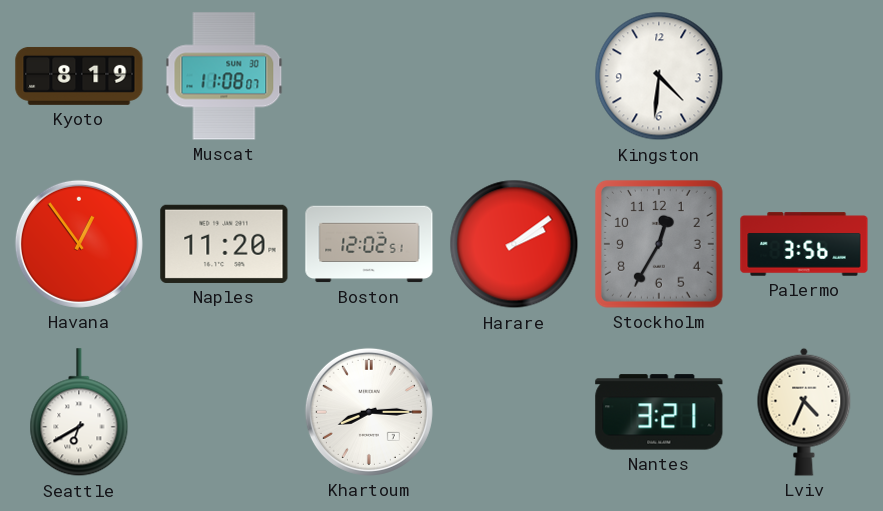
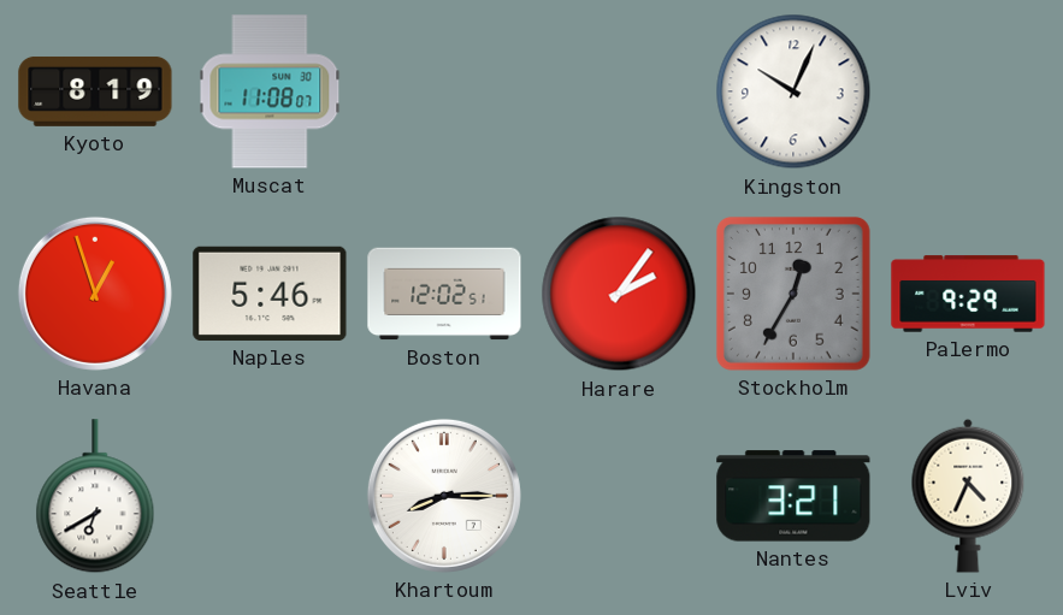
Kingston: 4:31 -> 10:04 (793, 91)
Havana: 12:54 -> 12:57 (95, 294)
Naples: 11:20 -> 5:46 (270, 294)
Harare: 2:09 -> 2:06 (619, 294)
Palermo: 3:56 -> 9:29 (968, 294)
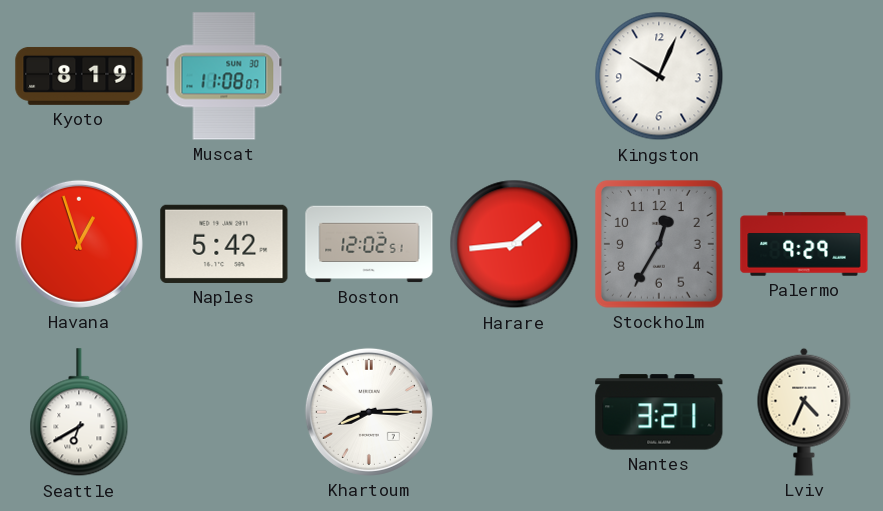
Naples: 5:46 -> 5:42 (224, 244)
Harare: 2:06 -> 1:44 (514, 244)
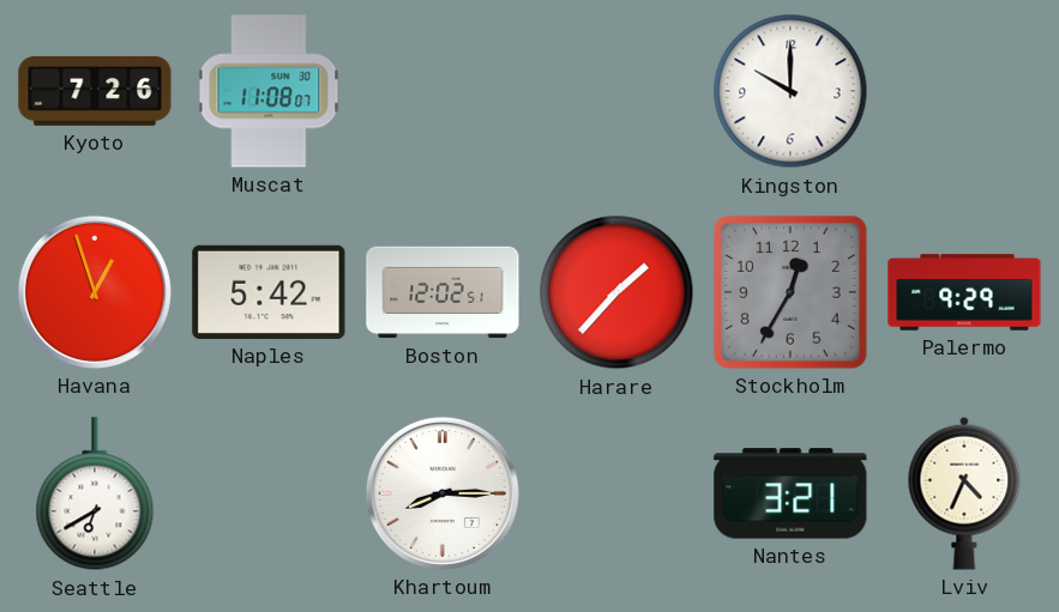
Kyoto: 8:19 -> 7:26 (95, 91)
Kingston: 10:04 -> 10:00 (790, 91)
Harare: 1:44 -> 1:37 (616, 292)
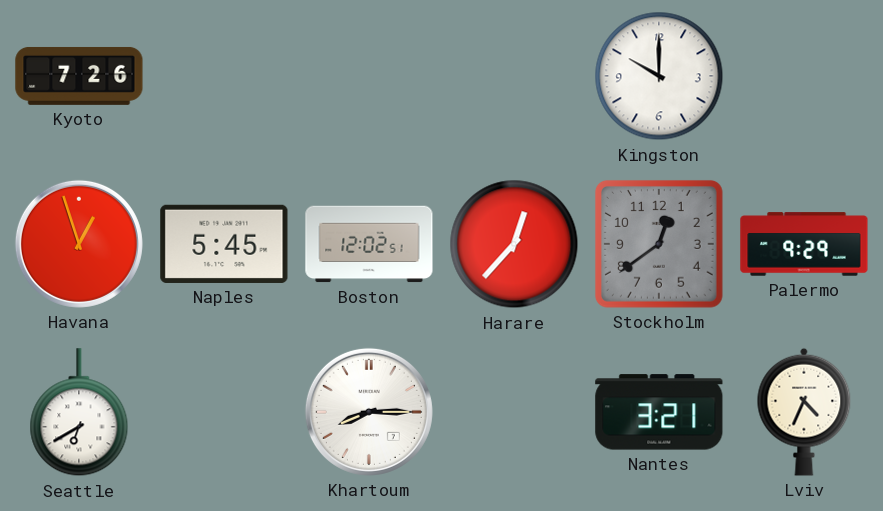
Muscat: 11:08 -> none (269, 91)
Naples: 5:42 -> 5:45 (224, 244)
Harare: 1:37 -> 12:37 (514, 244)
Stockholm: 12:35 -> 12:39 (659, 244)
